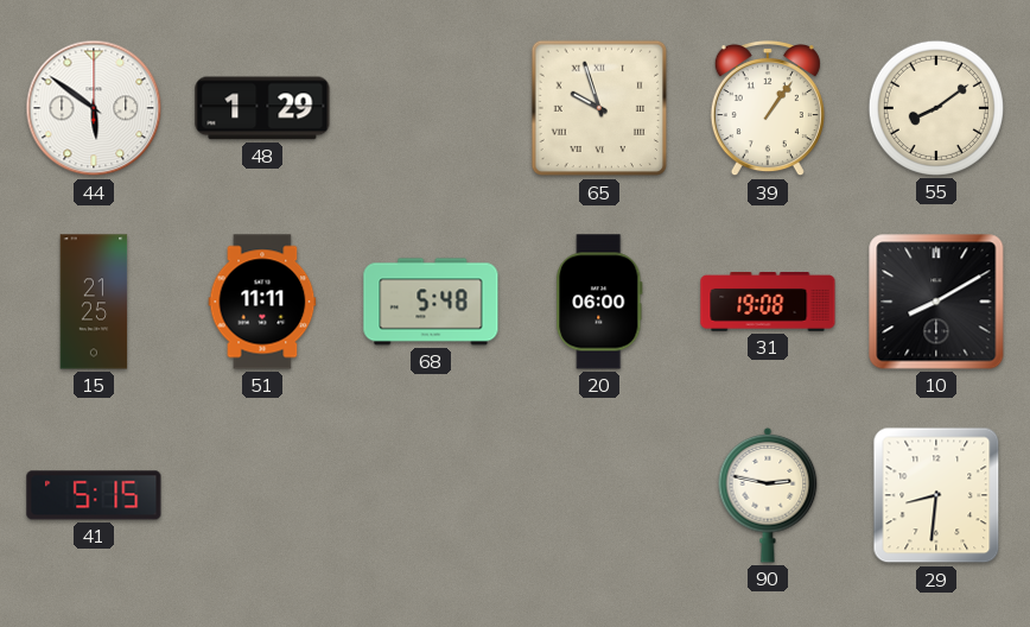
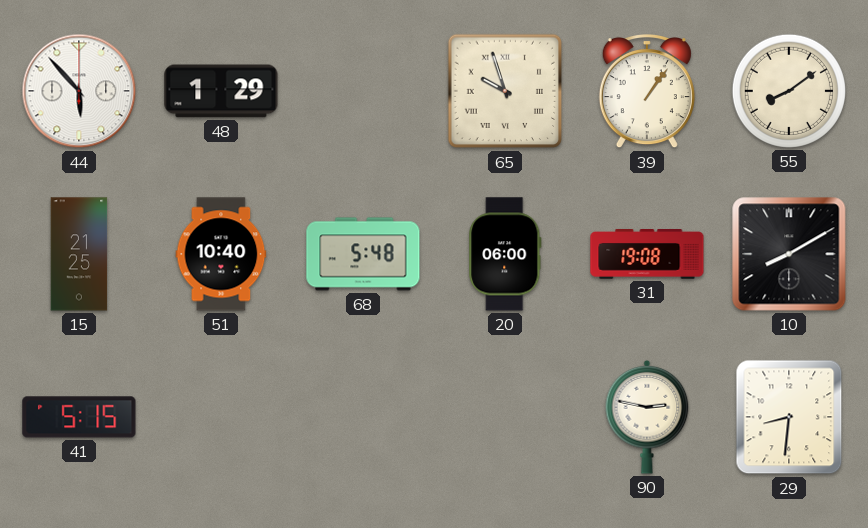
44: 5:51 -> 5:53 (79, 91)
51: 11:11 -> 10:40 (221, 254)
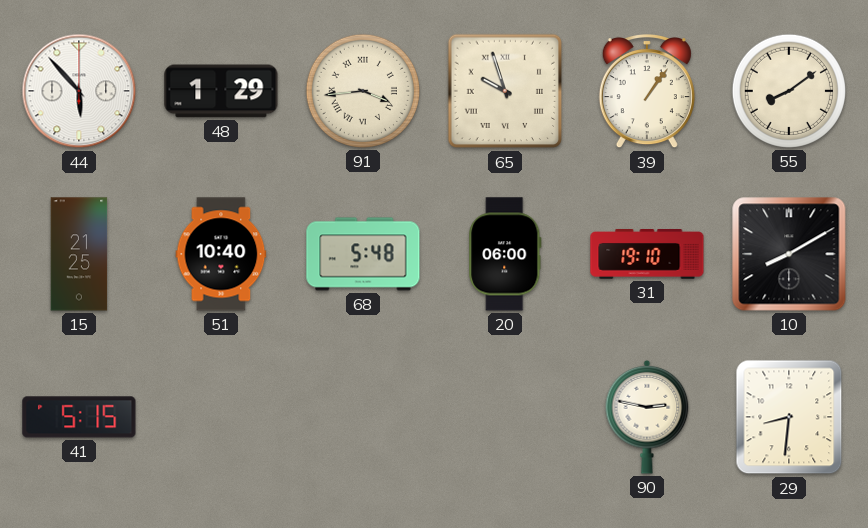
91: none -> 3:44 (363, 91)
31: 19:08 -> 19:10 (647, 254)
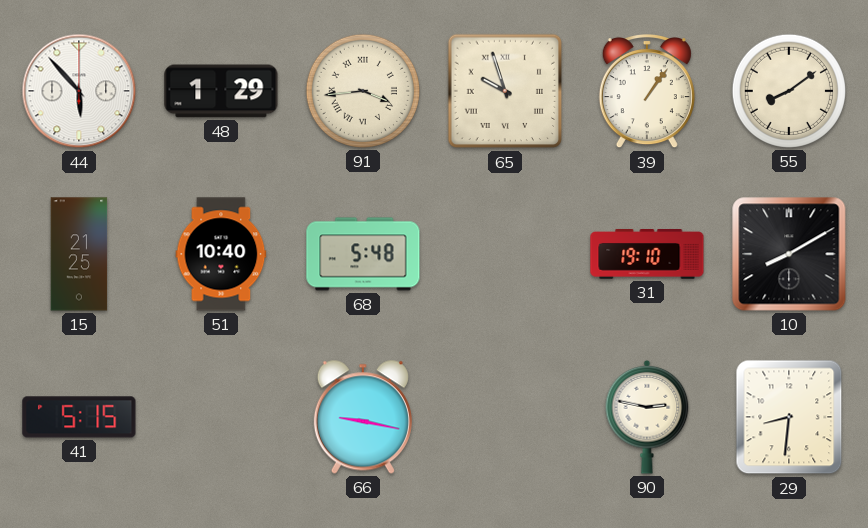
20: 06:00 -> none (505, 254)
66: none -> 9:17 (363, 417)
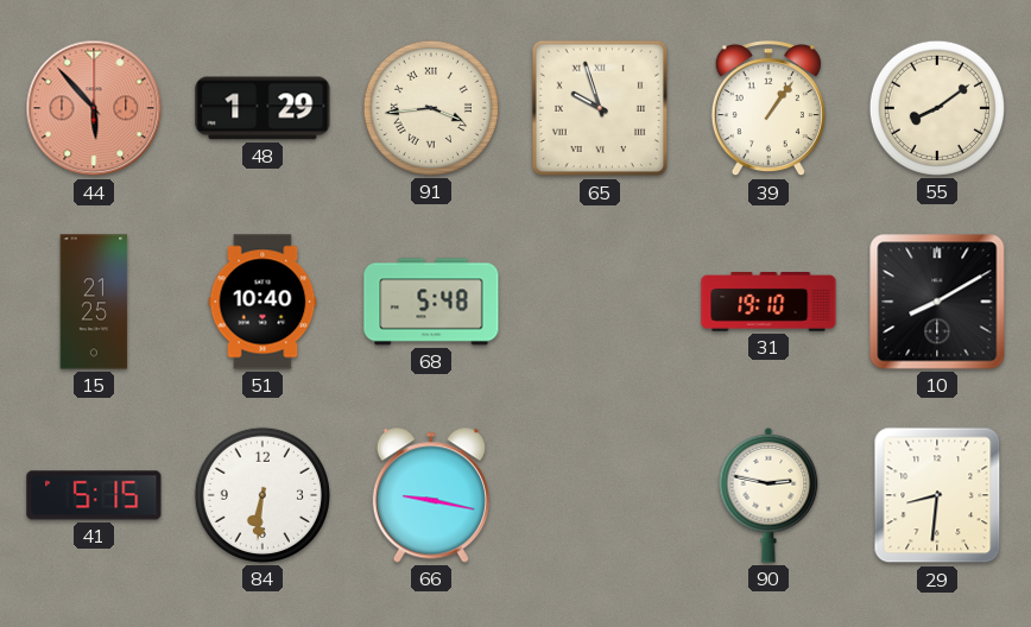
44 dial: white -> salmon (94, 108)
84: none -> 6:31 (263, 495)
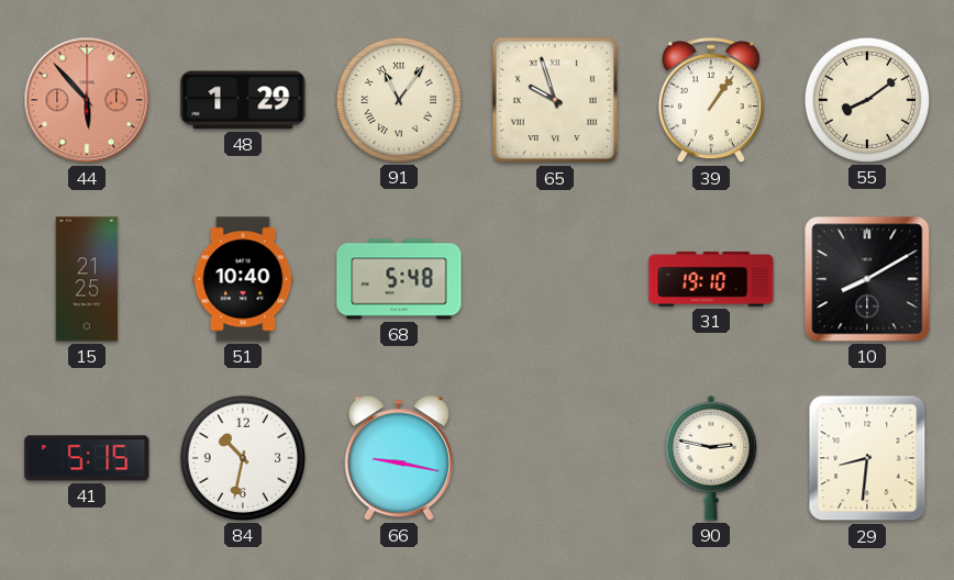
91: 3:44 -> 11:06 (399, 100)
84: 6:31 -> 10:32 (243, 458)
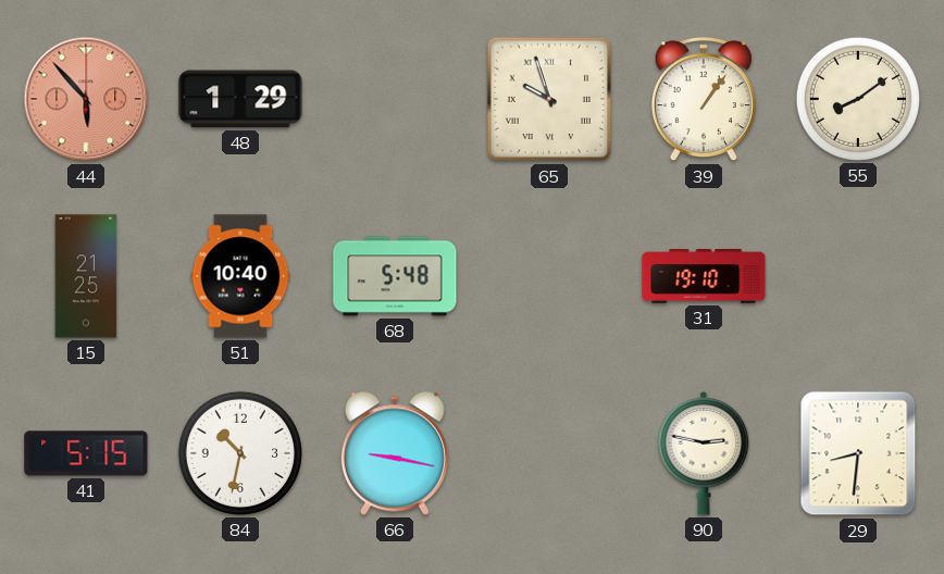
91: 11:06 -> none (399, 100)
10: 8:10 -> none (867, 279)
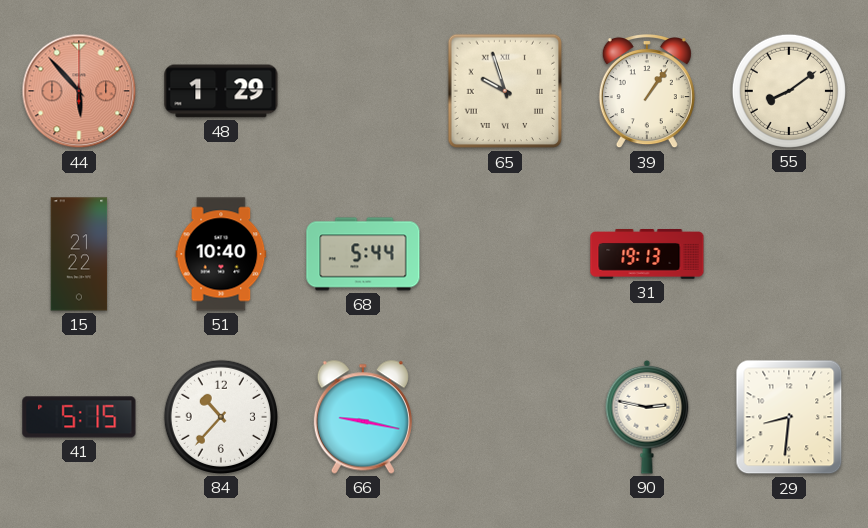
15: 21:25 -> 21:22 (79, 254)
68: 5:48 -> 5:44 (363, 254)
31: 19:10 -> 19:13 (647, 254)
84: 10:32 -> 10:37 (221, 417)
